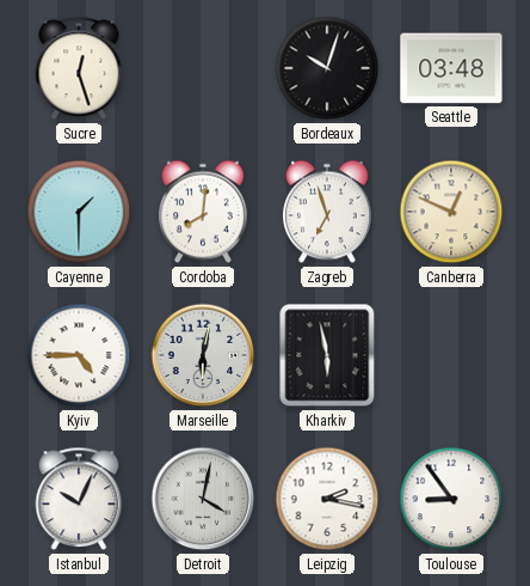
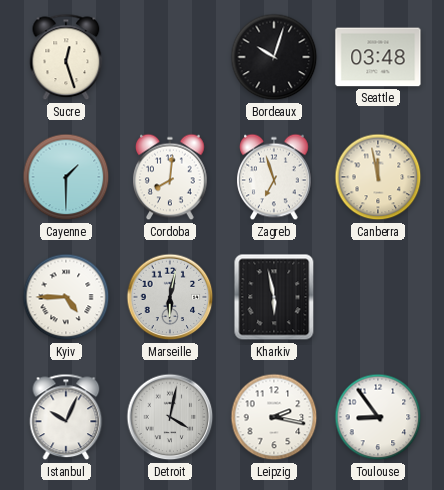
Canberra: 12:49 -> 11:58 (378, 177)
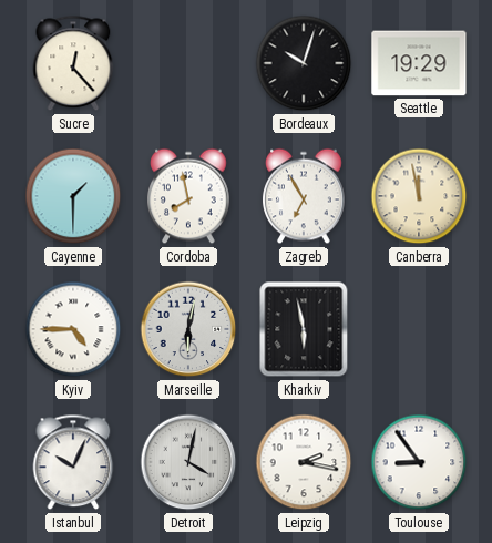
Sucre: 12:27 -> 12:23 (73, 63)
Seattle: 03:48 -> 19:29 (419, 63)
Cordoba: 8:01 -> 7:58 (188, 196)
Zagreb: 6:57 -> 6:55 (304, 196)
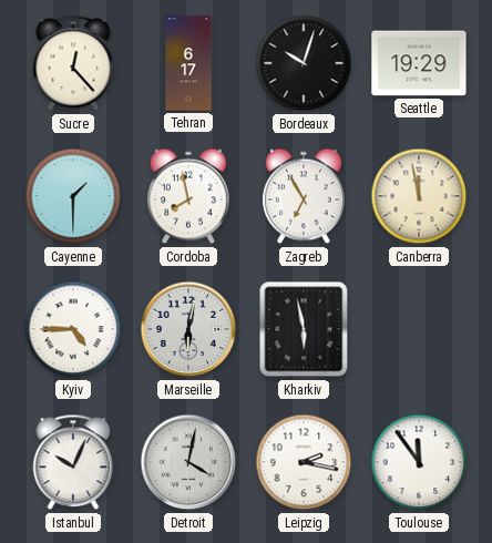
Tehran: none -> 6:17 (188, 63)
Toulouse: 8:54 -> 11:54 (419, 462)
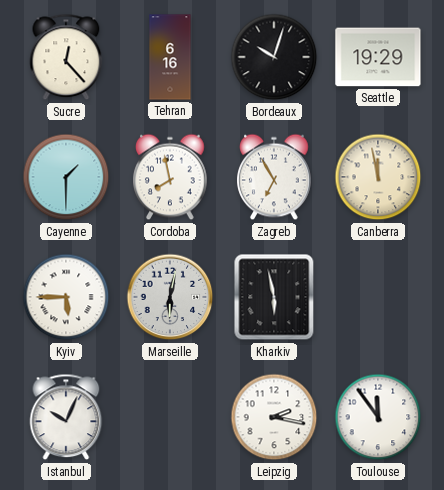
Tehran: 6:17 -> 6:16 (170, 57)
Kyiv: 4:45 -> 5:45 (66, 297)
Detroit: 4:02 -> none (188, 462)
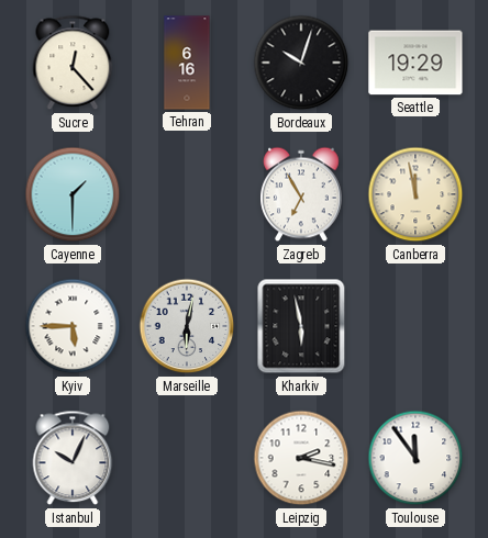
Cordoba: 7:58 -> none (170, 177)
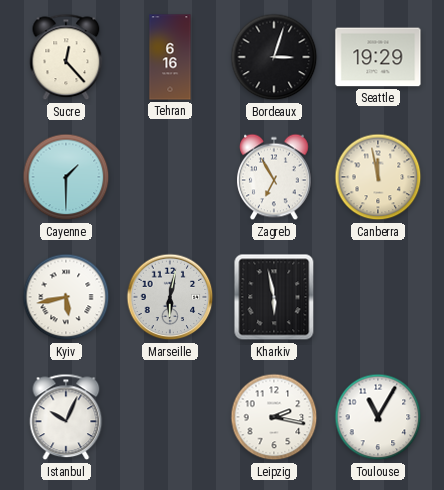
Bordeaux: 10:03 -> 3:03 (274, 57)
Kyiv: 5:45 -> 5:43 (66, 297)
Toulouse: 11:54 -> 11:05 (378, 417)
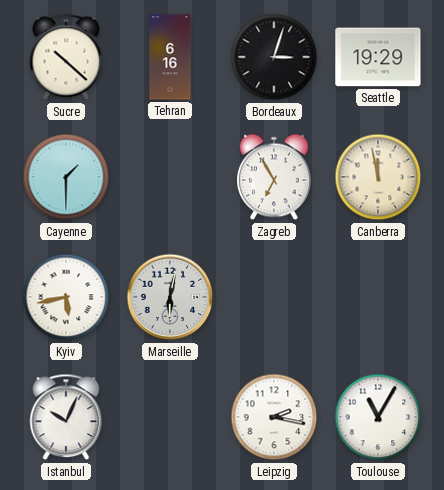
Sucre: 12:23 -> 10:22 (66, 57)
Kharkiv: 5:58 -> none (274, 297)
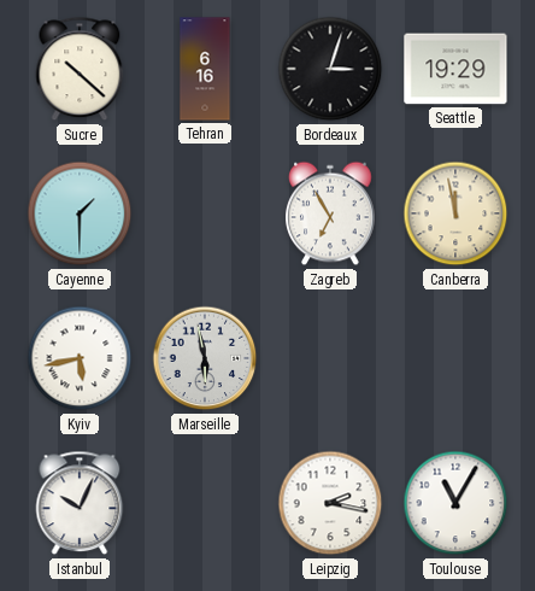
Marseille: 6:02 -> 5:58 (205, 358)
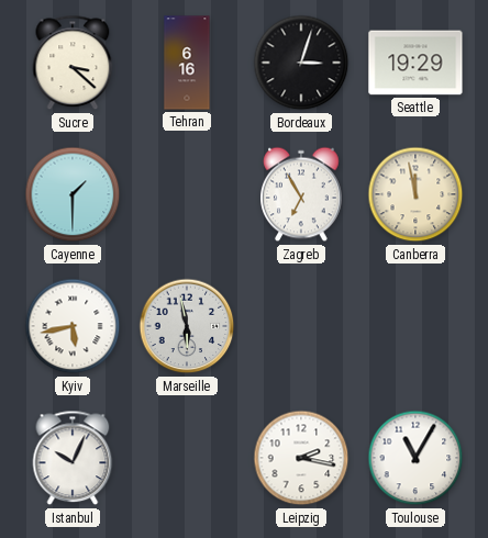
Sucre: 10:22 -> 3:22 (73, 63)
